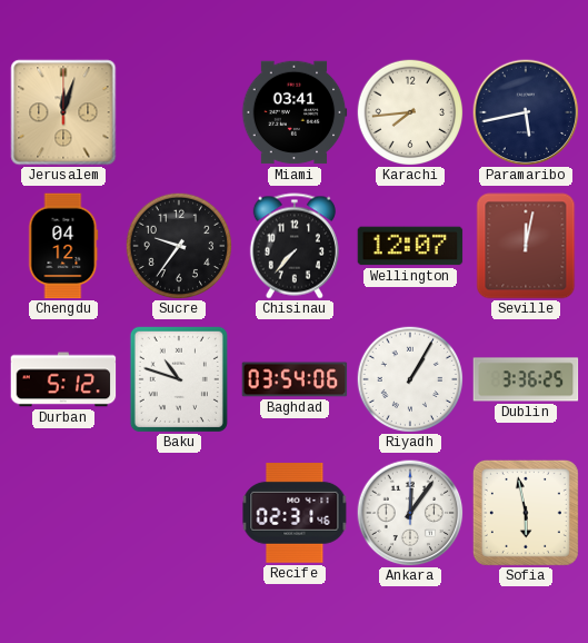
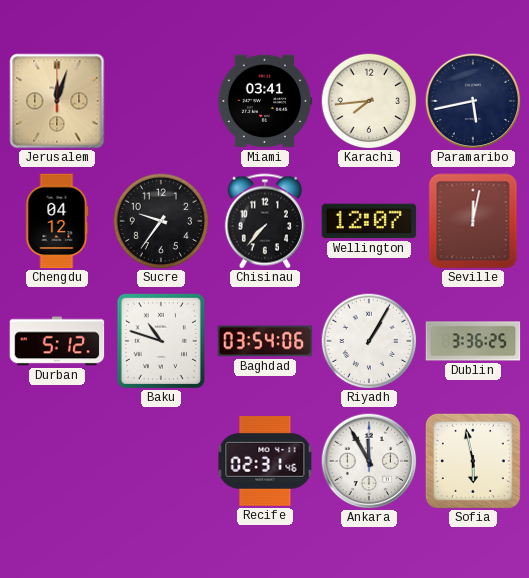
Ankara: 12:06 -> 11:55 (369, 461)
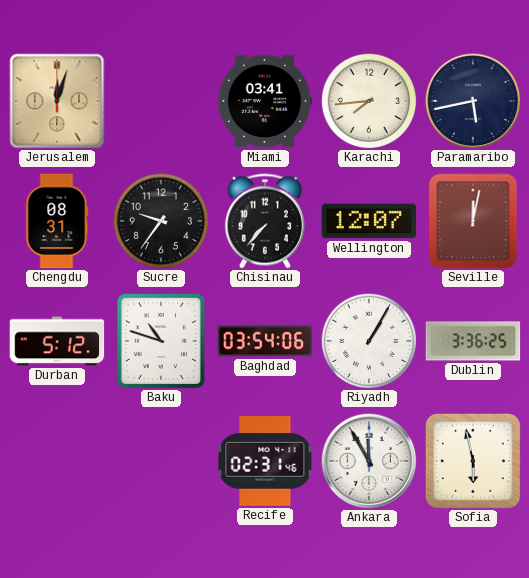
Chengdu: 04:12 -> 08:31 (57, 221)
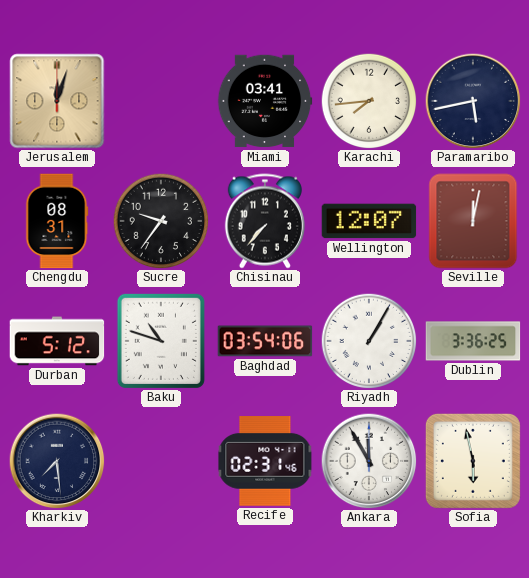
Kharkiv: none -> 7:29 (57, 461)
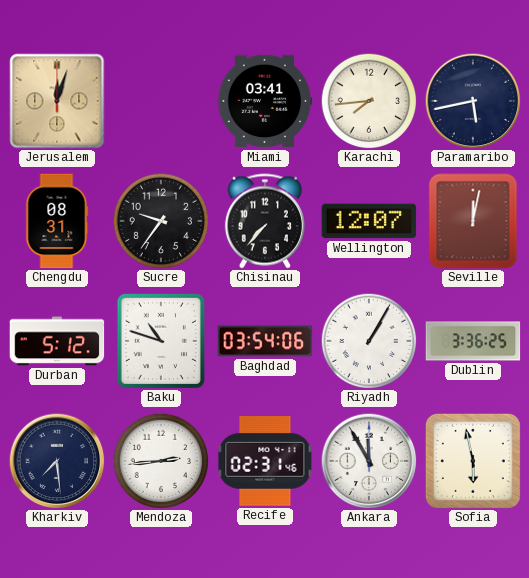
Mendoza: none -> 2:44 (161, 461)
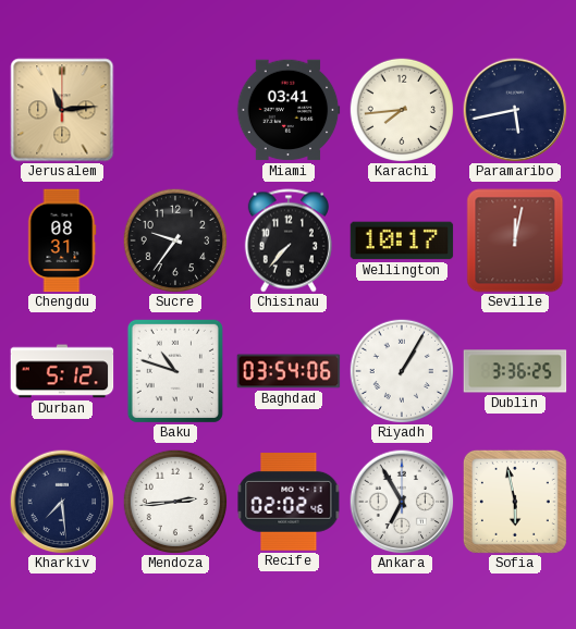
Jerusalem: 12:03 -> 11:14 (62, 110)
Wellington: 12:07 -> 10:17 (402, 240)
Recife: 02:31 -> 02:02 (289, 503)
Ankara: 11:55 -> 6:55 (402, 502)
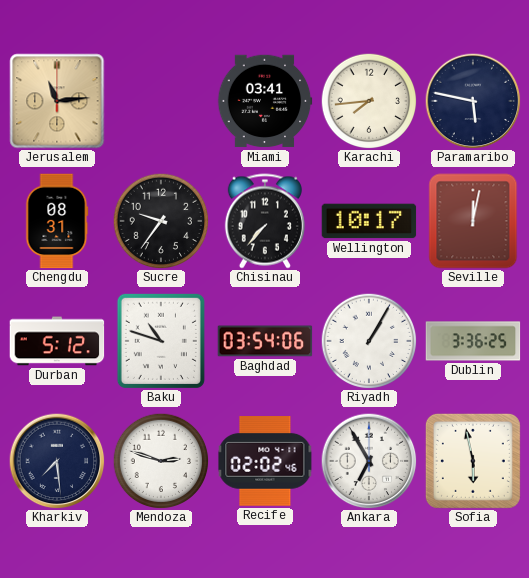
Paramaribo: 5:43 -> 5:47 (473, 101)
Mendoza: 2:44 -> 2:48 (161, 461)
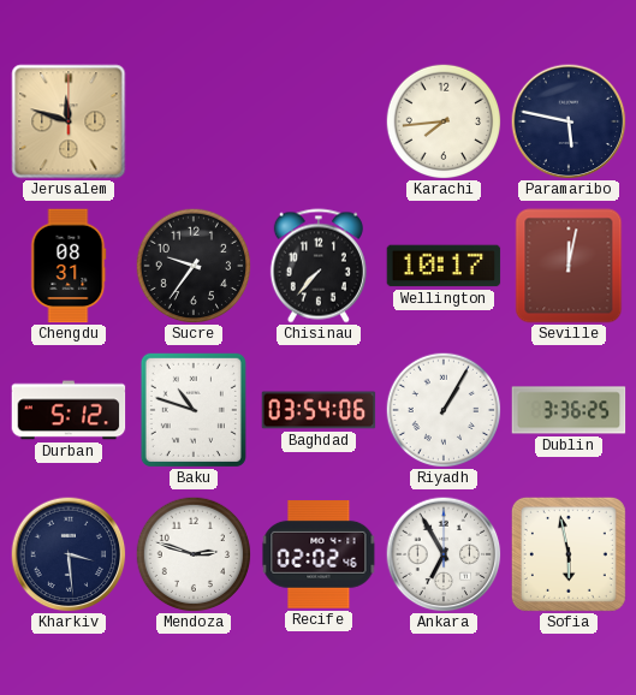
Jerusalem: 11:14 -> 11:48 (69, 121)
Miami: 03:41 -> none (265, 101)
Kharkiv: 7:29 -> 3:29 (69, 554)
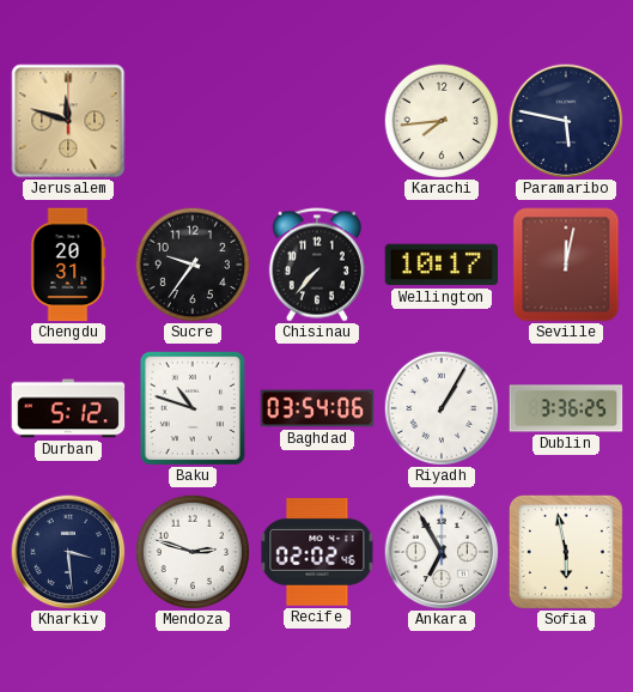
Chengdu: 08:31 -> 20:31 (68, 265)
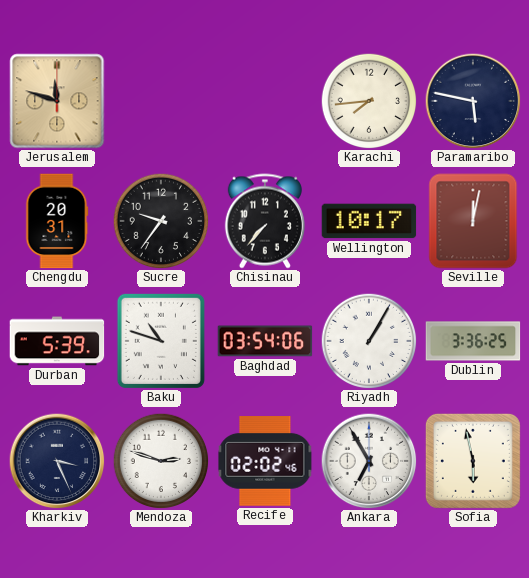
Durban: 5:12 -> 5:39 (57, 341)
Kharkiv: 3:29 -> 3:26 (57, 461)
